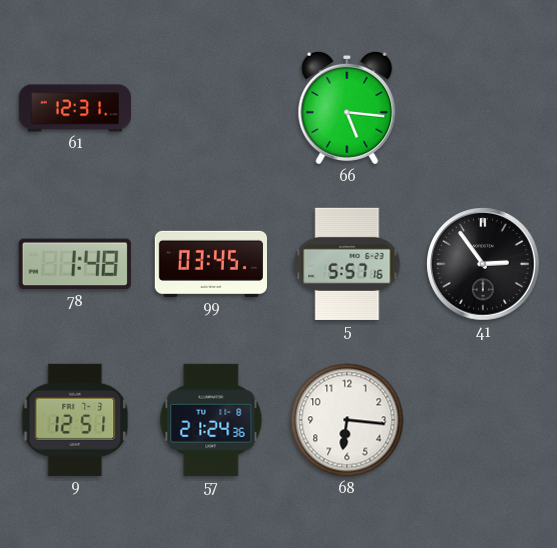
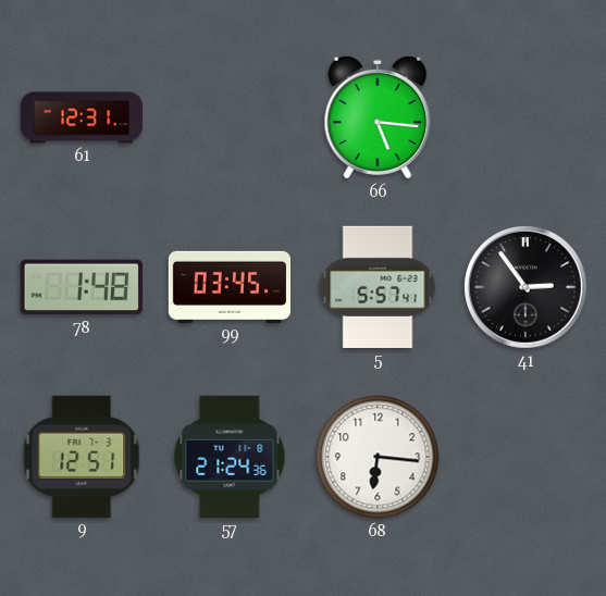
5: 5:57:16 -> 5:57:41 (378, 287)
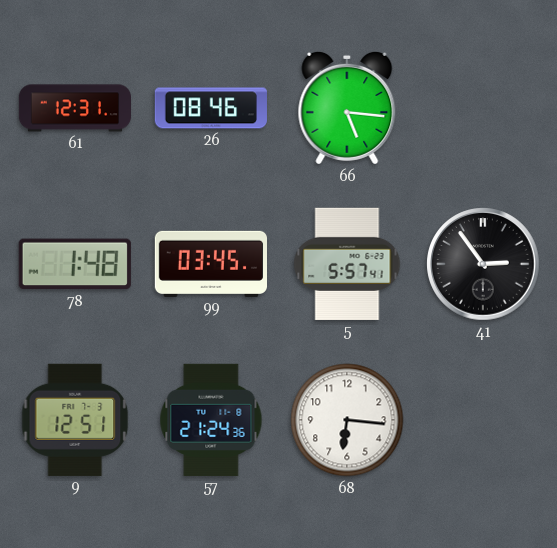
26: none -> 08:46 (211, 108)
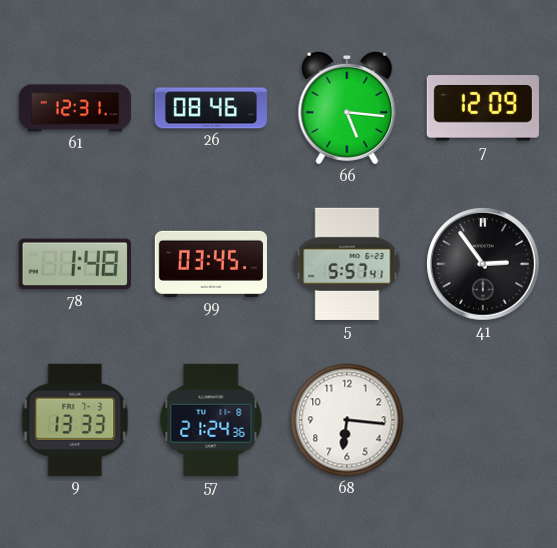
7: none -> 12:09 (483, 108)
9: 12:51 -> 13:33 (75, 420)
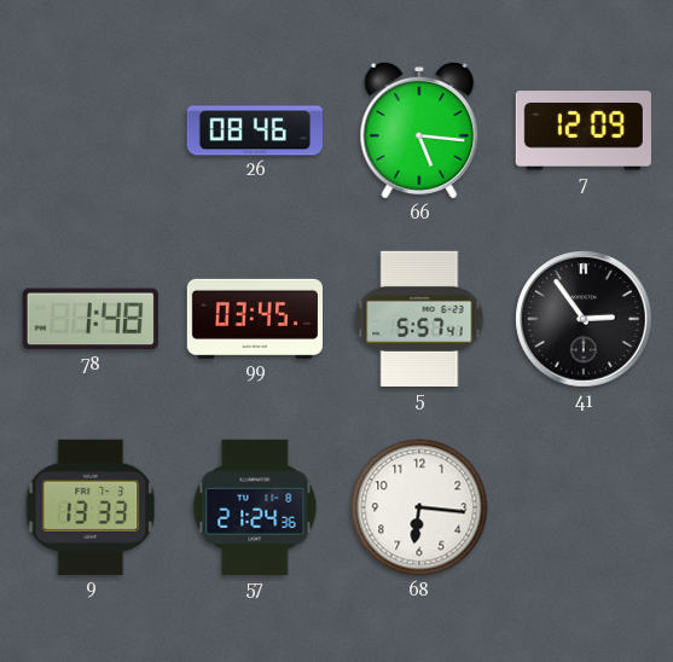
61: 12:31 -> none (75, 108)
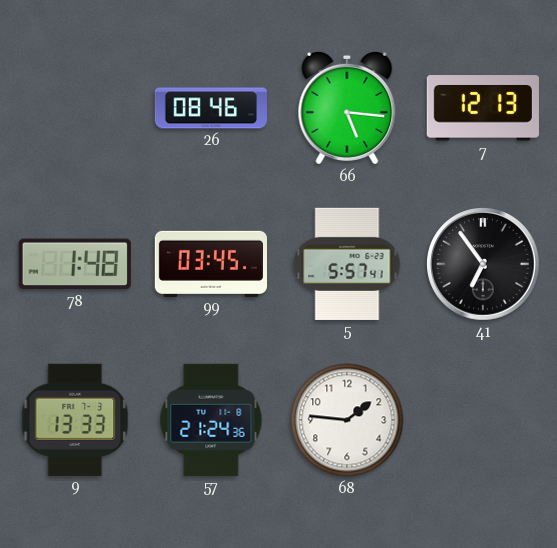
7: 12:09 -> 12:13 (483, 108)
41: 2:54 -> 6:54 (483, 264)
68: 6:16 -> 1:46 (347, 420)
